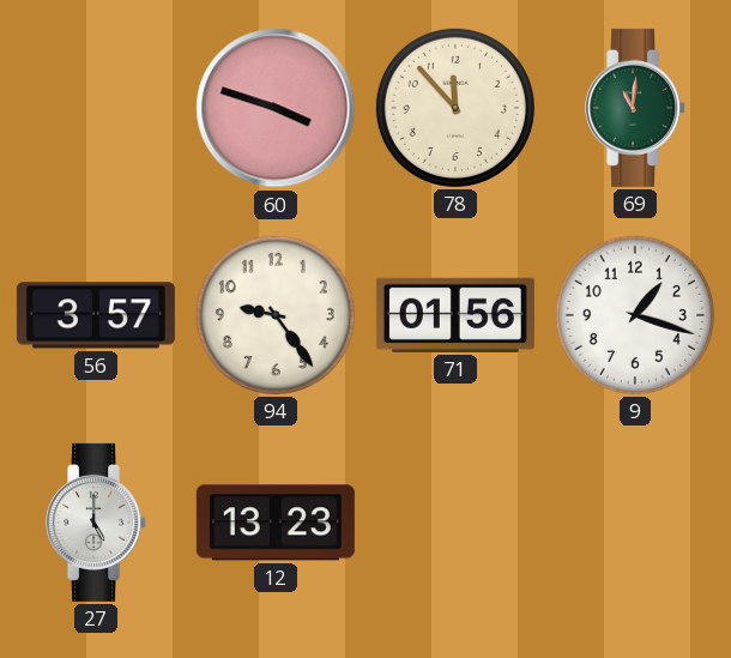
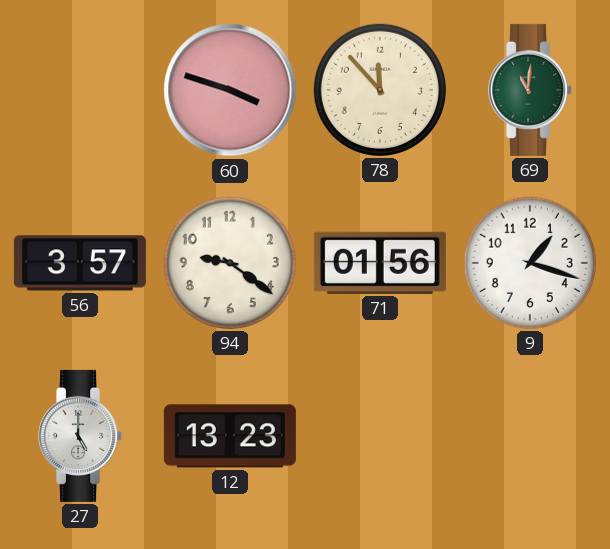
94: 9:24 -> 9:21 (230, 263)
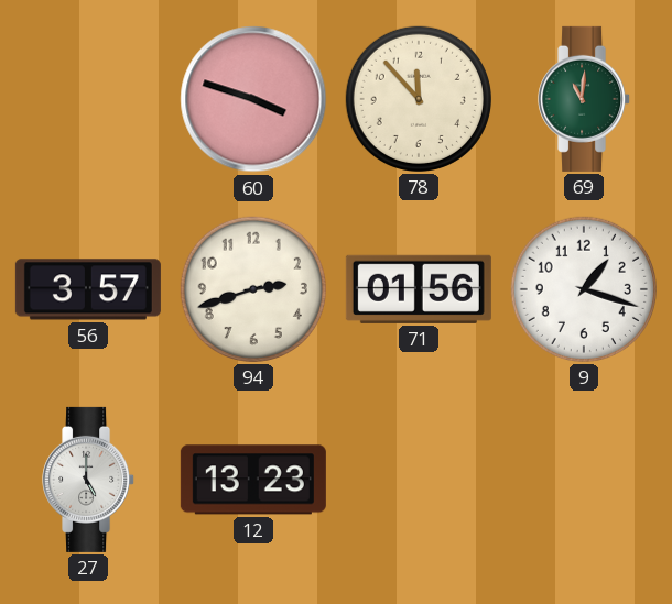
94: 9:21 -> 2:42 (253, 289)
